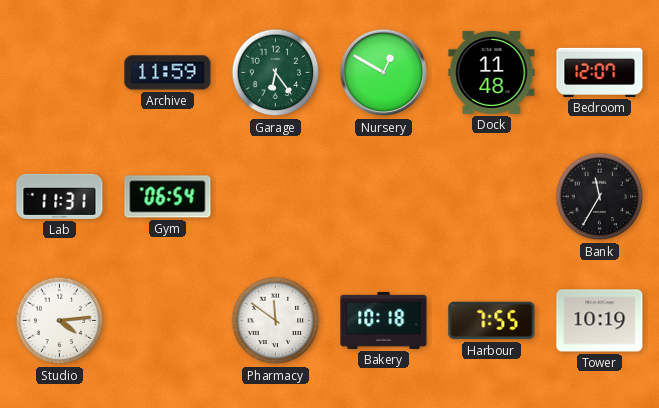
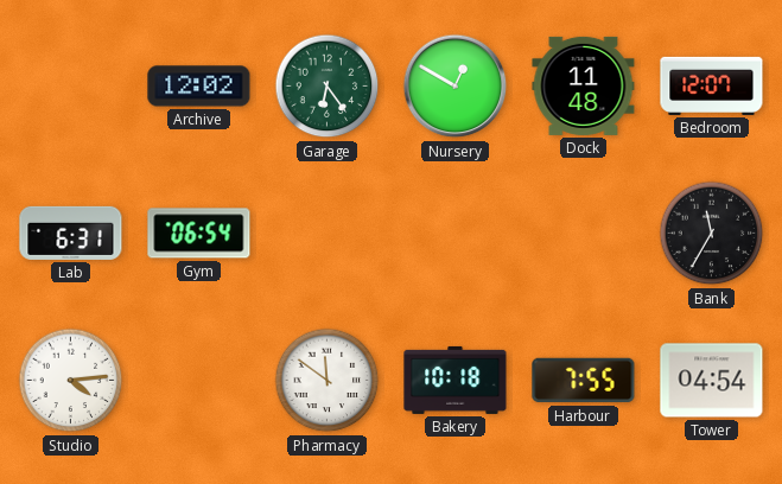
Archive: 11:59 -> 12:02 (199, 87)
Lab: 11:31 -> 6:31 (71, 233)
Tower: 10:19 -> 04:54 (712, 381)
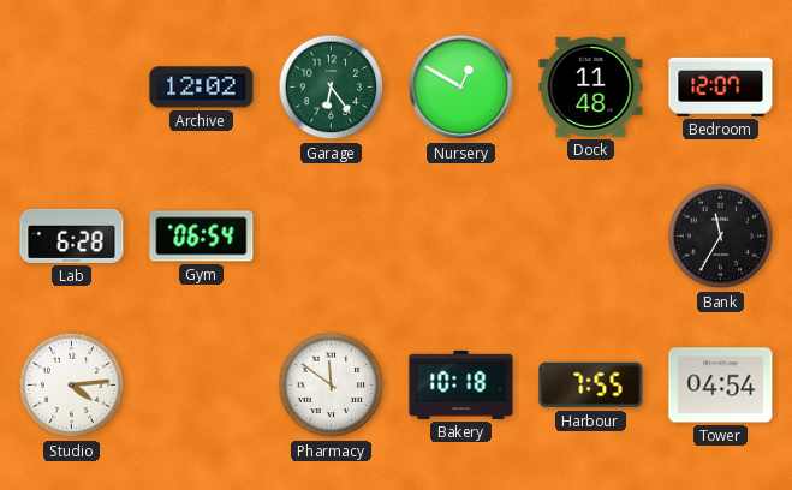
Lab: 6:31 -> 6:28 (72, 235)
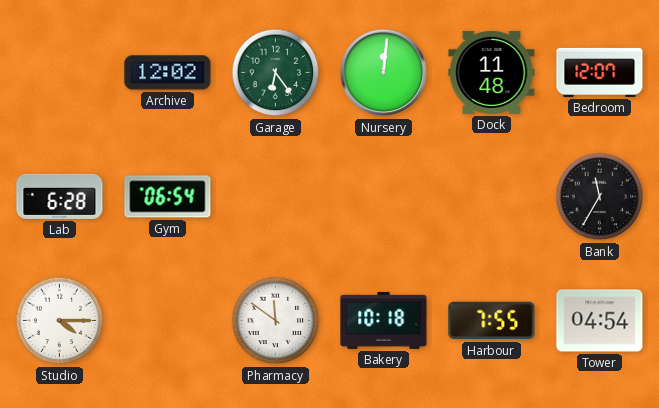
Nursery: 12:50 -> 12:01 (384, 73)
Studio: 4:14 -> 4:15 (60, 321)
